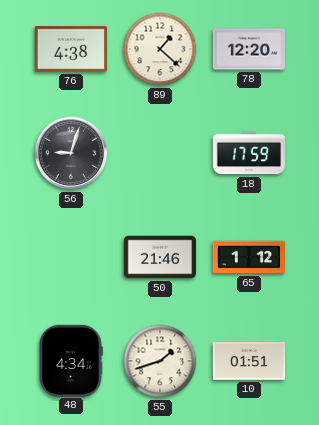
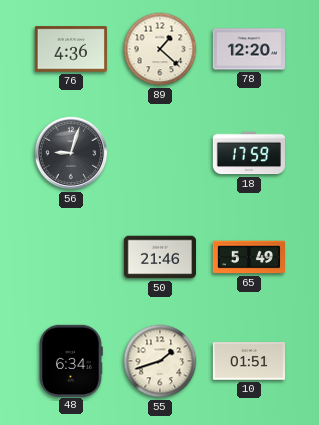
76: 4:38 -> 4:36 (71, 49)
65: 1:12 -> 5:49 (248, 257)
48: 4:34 -> 6:34 (71, 360)
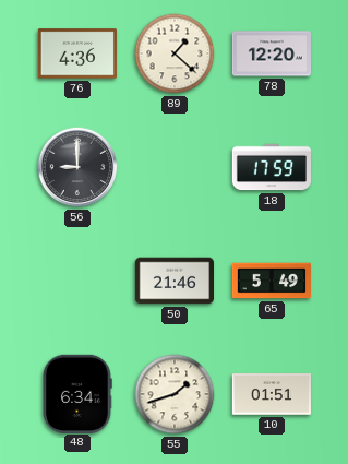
56: 9:03 -> 9:00 (77, 167)
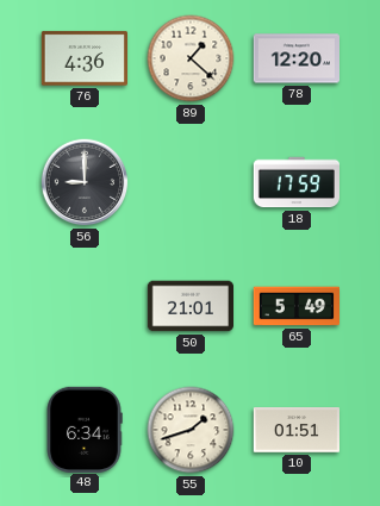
50: 21:46 -> 21:01 (189, 306)
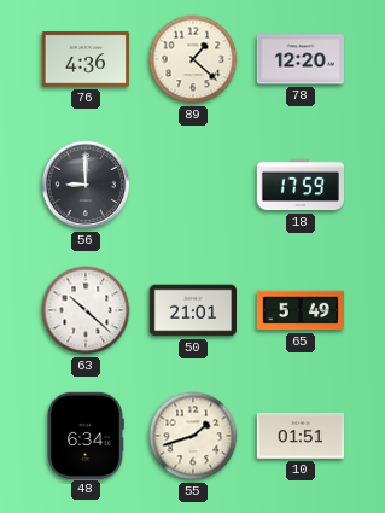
63: none -> 10:22 (86, 310)
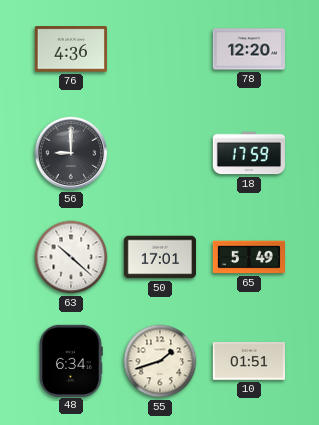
89: 1:22 -> none (193, 59)
50: 21:01 -> 17:01 (159, 257)
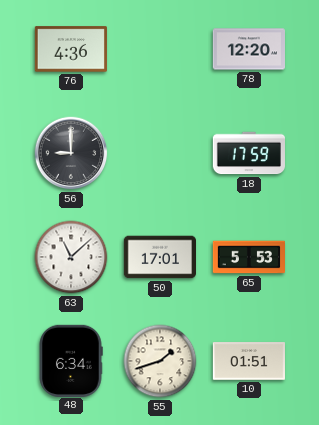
63: 10:22 -> 11:08 (71, 257)
65: 5:49 -> 5:53 (248, 257)
